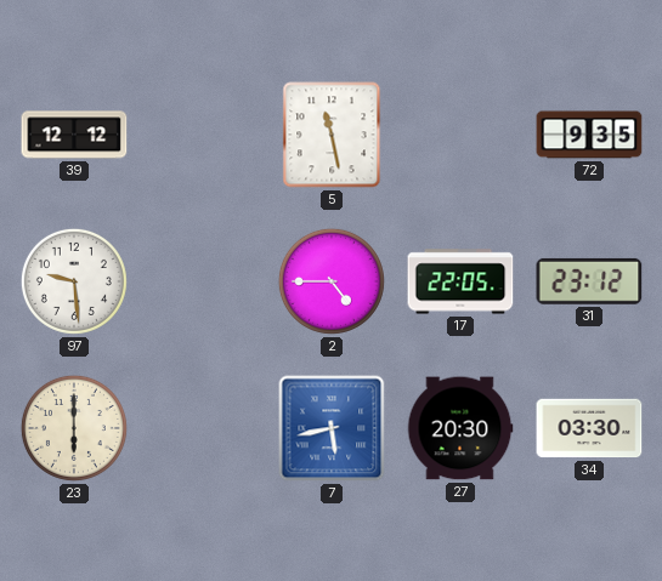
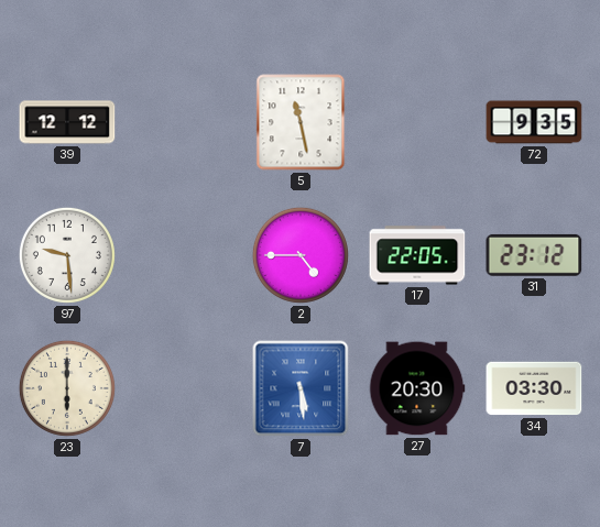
7: 5:43 -> 5:29 (301, 388)
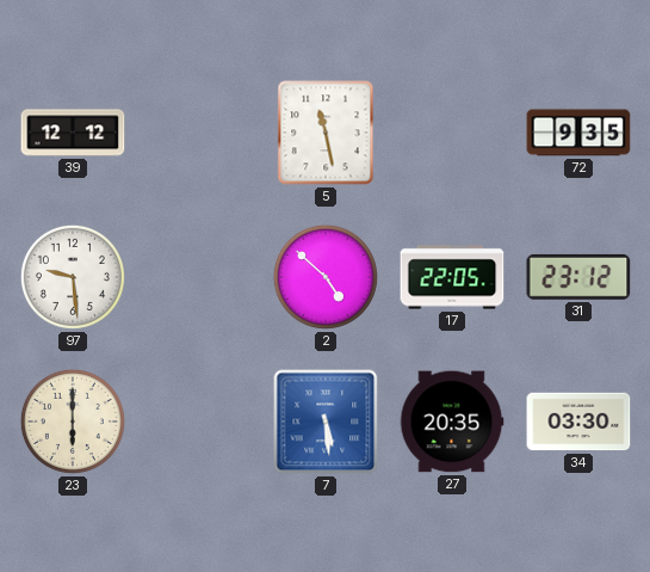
2: 4:45 -> 4:52 (326, 277)
27: 20:30 -> 20:35 (452, 422)
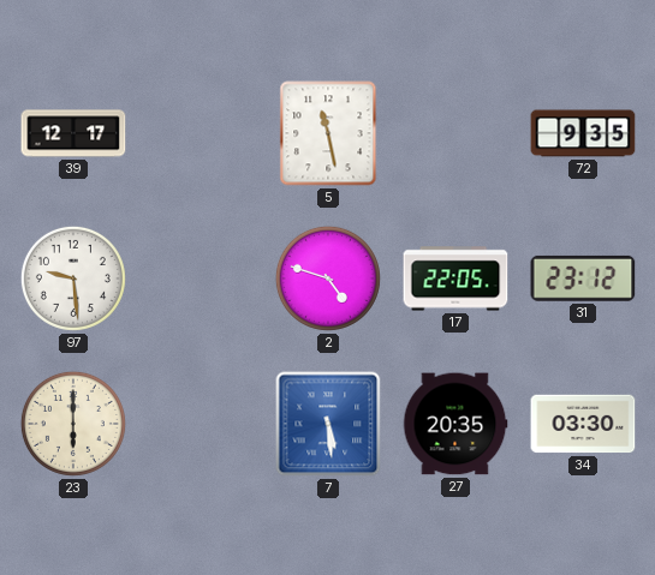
39: 12:12 -> 12:17 (73, 133)
2: 4:52 -> 4:48 (328, 278)
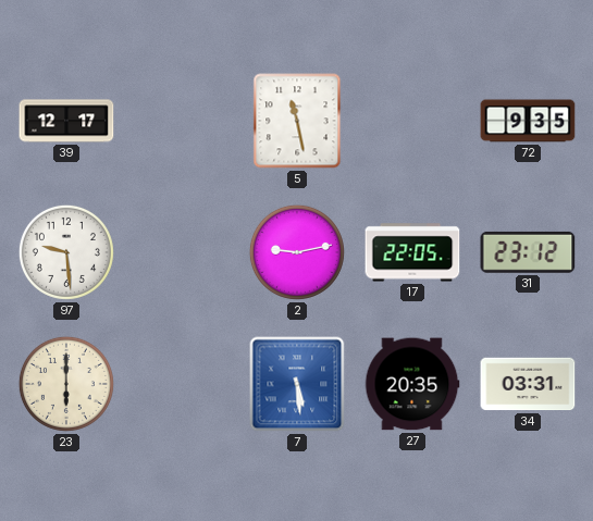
2: 4:48 -> 9:13 (297, 252)
34: 03:30 -> 03:31 (528, 384)
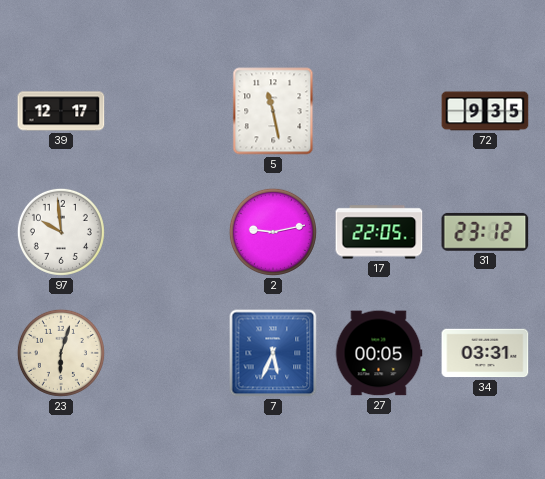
97: 9:29 -> 9:59 (61, 232)
23: 6:00 -> 6:03 (61, 353)
7: 5:29 -> 5:34 (273, 353)
27: 20:35 -> 00:05 (379, 353)
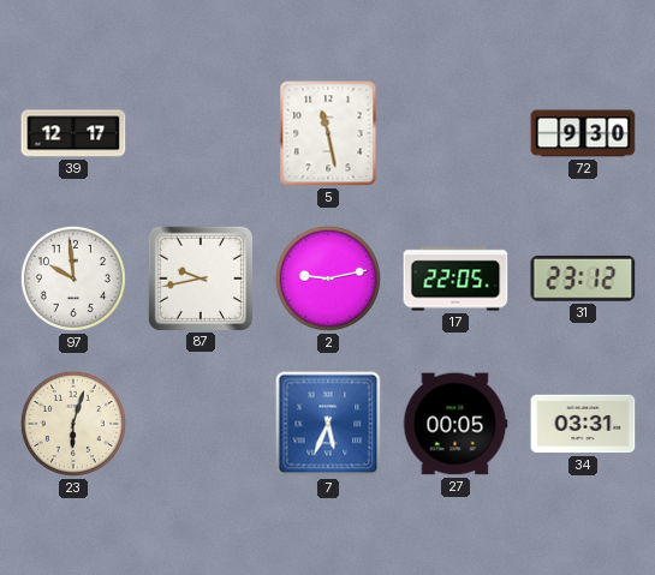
72: 9:35 -> 9:30 (583, 133)
87: none -> 9:43 (200, 277)
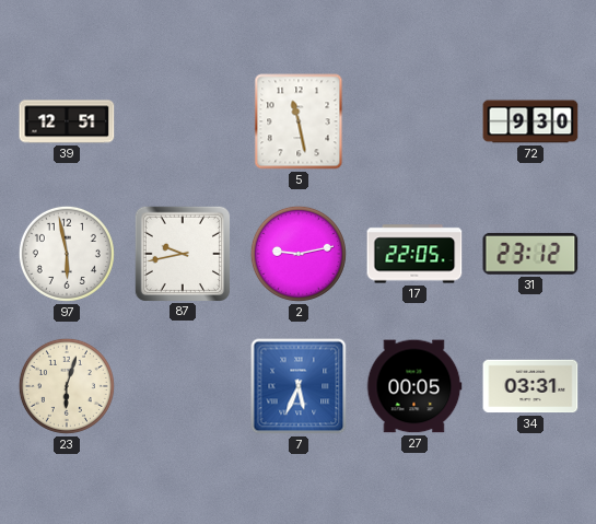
39: 12:17 -> 12:51 (67, 121)
97: 9:59 -> 5:58 (67, 254)
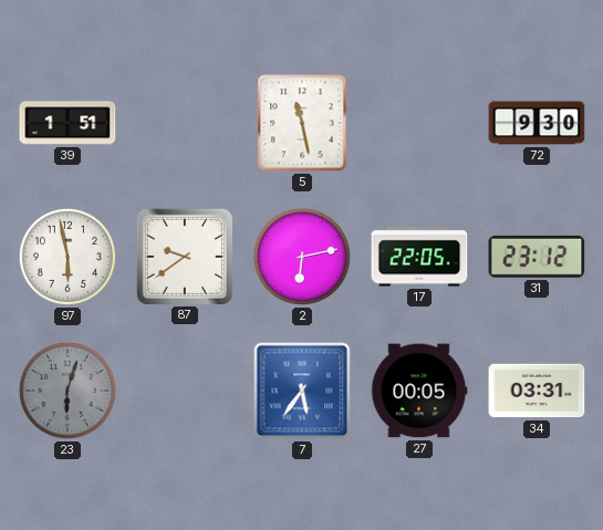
39: 12:51 -> 1:51 (67, 123)
87: 9:43 -> 9:39 (184, 256)
2: 9:13 -> 6:13 (302, 257)
23 dial: cream -> grey (67, 391)
7: 5:34 -> 5:36 (302, 391)
